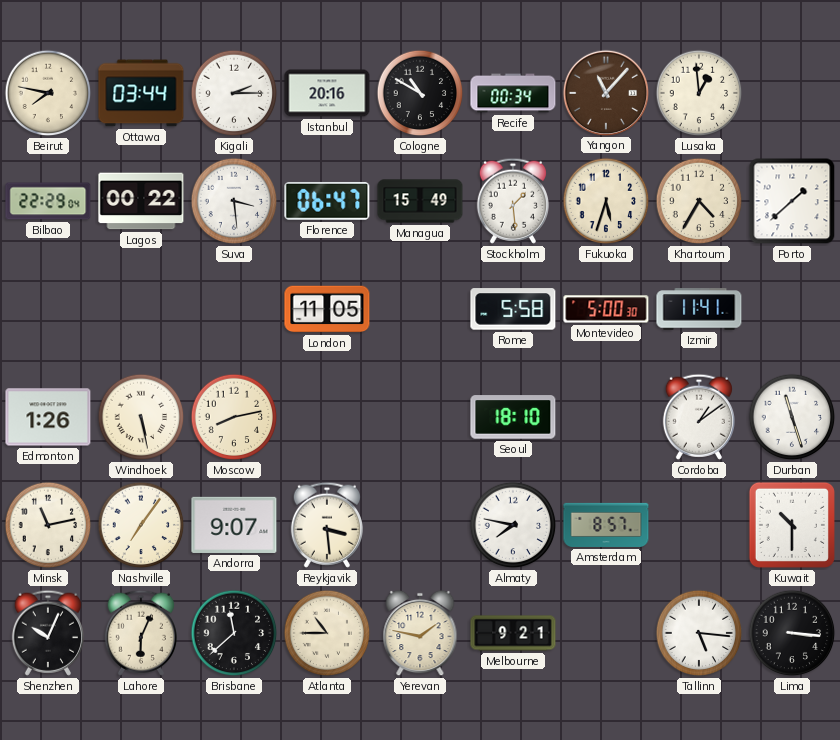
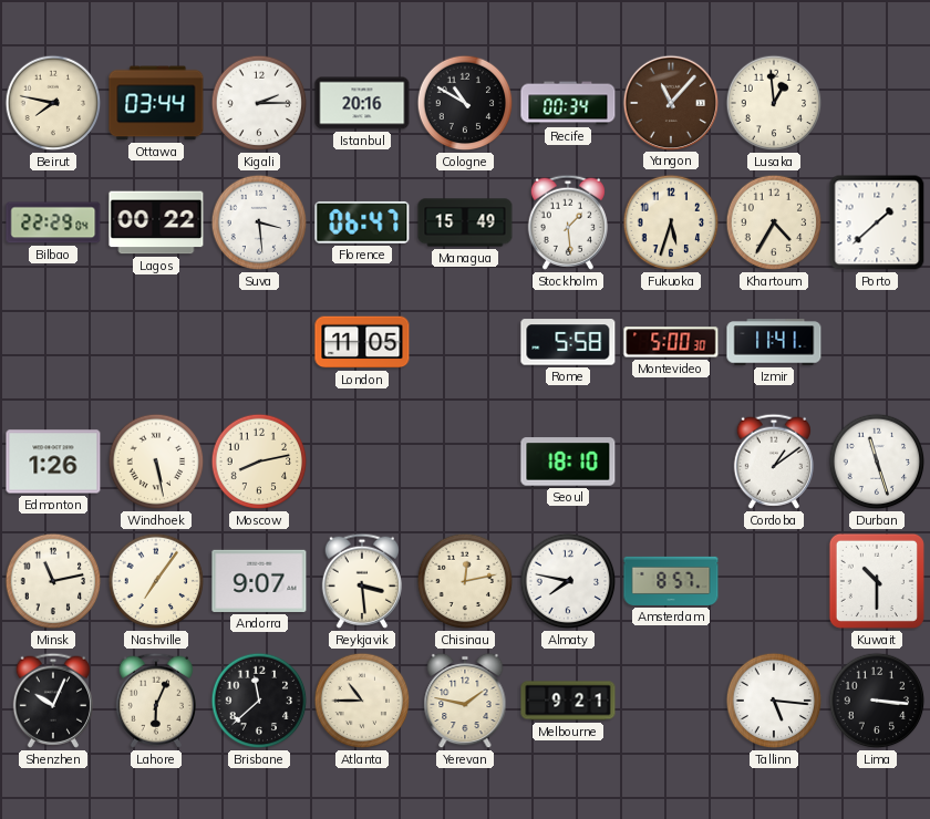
Chisinau: none -> 12:13 (465, 581)
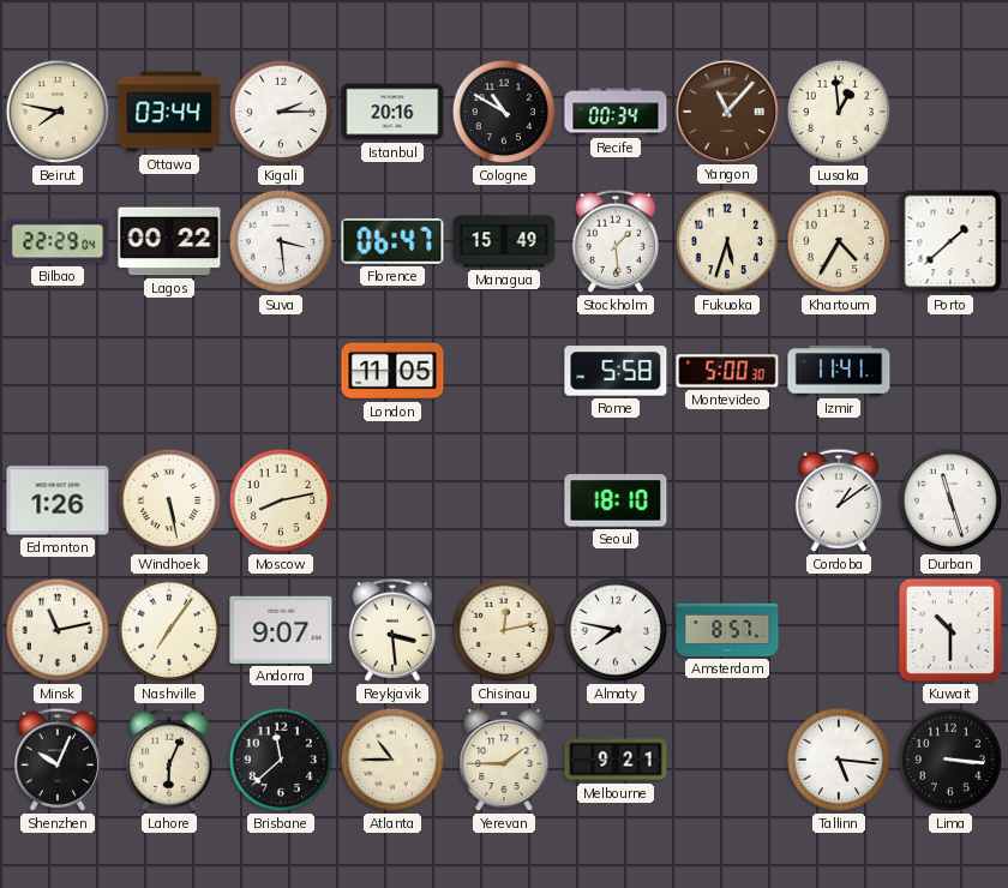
Yerevan: 1:47 -> 1:45 (504, 760)
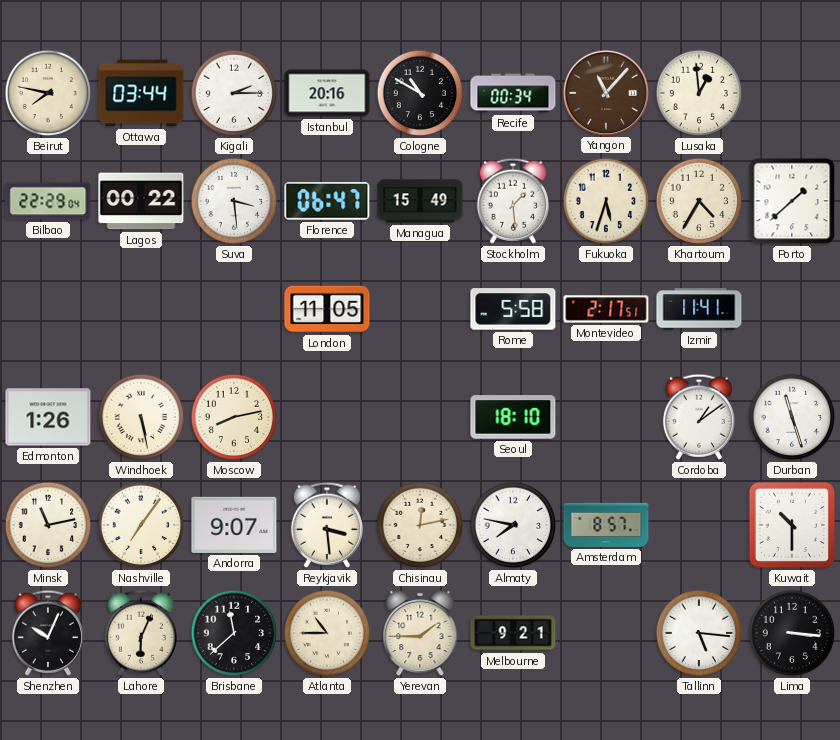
Montevideo: 5:00 -> 2:17 (606, 309)
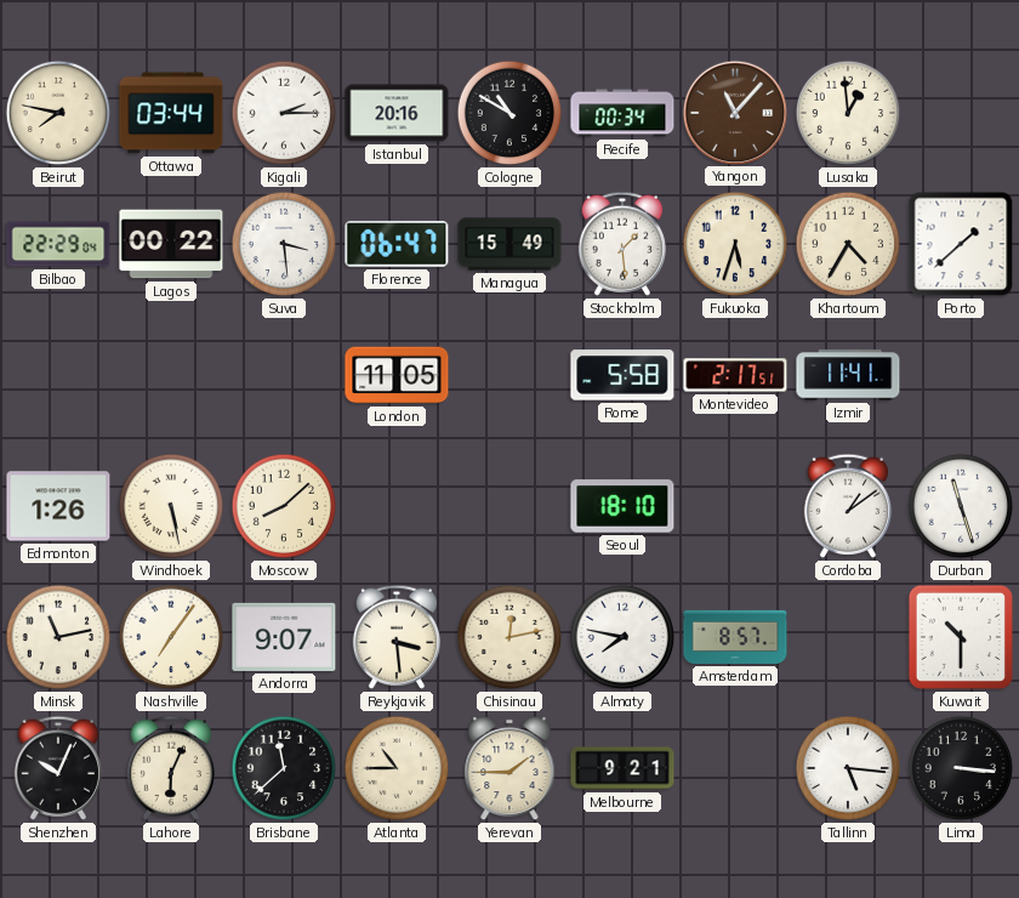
Moscow: 8:13 -> 8:08 (284, 506)
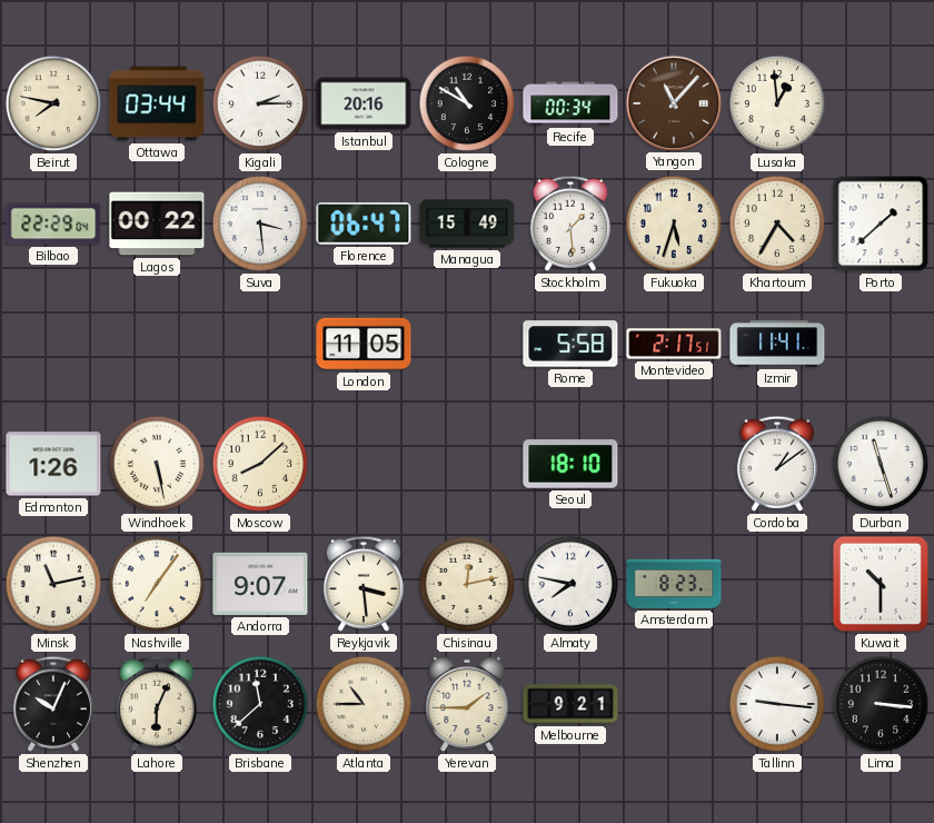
Amsterdam: 8:57 -> 8:23 (674, 584)
Tallinn: 5:16 -> 9:16 (777, 704)
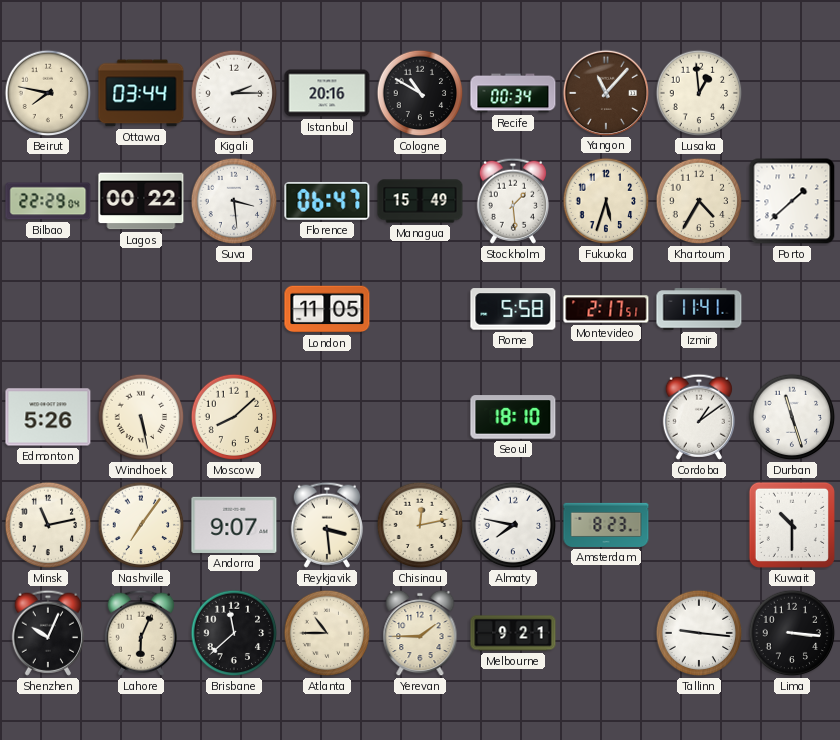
Edmonton: 1:26 -> 5:26 (48, 417)
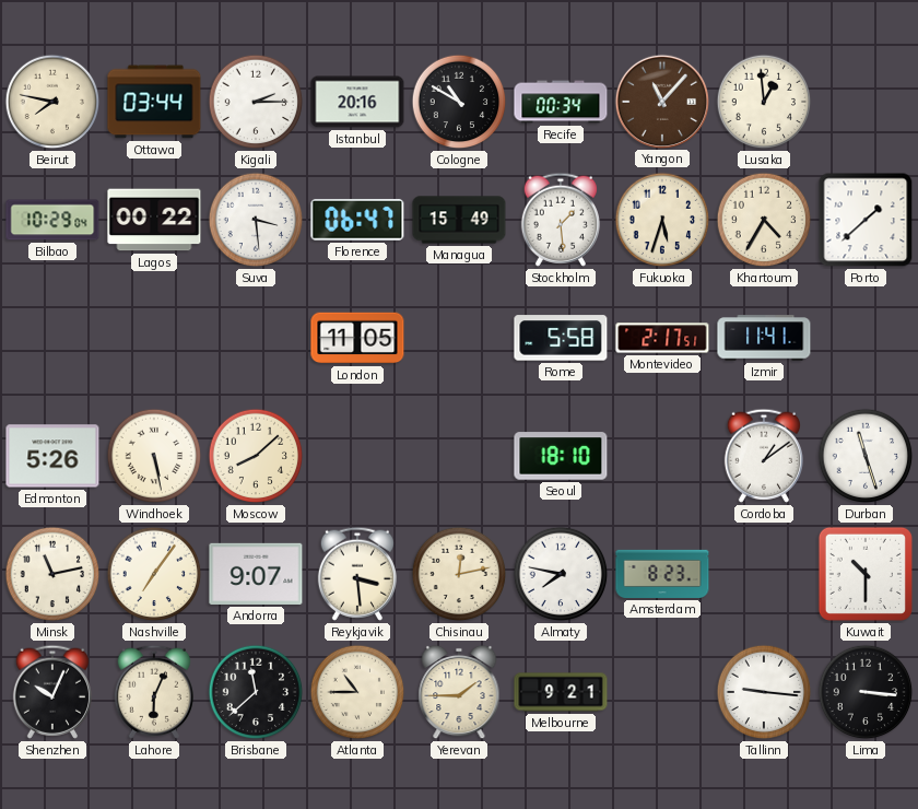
Bilbao: 22:29 -> 10:29 (52, 220)
